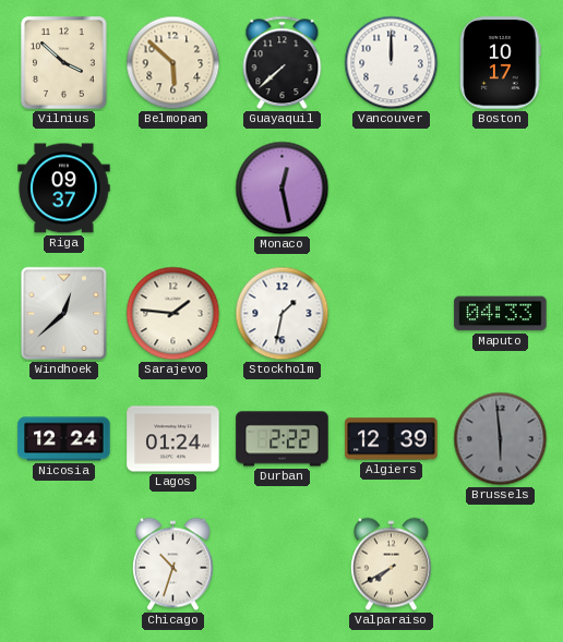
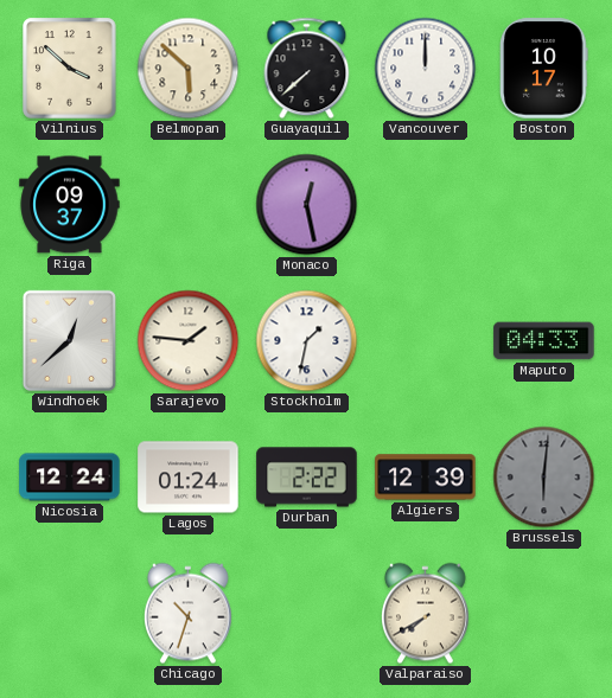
Brussels: 5:59 -> 6:01 (544, 478)
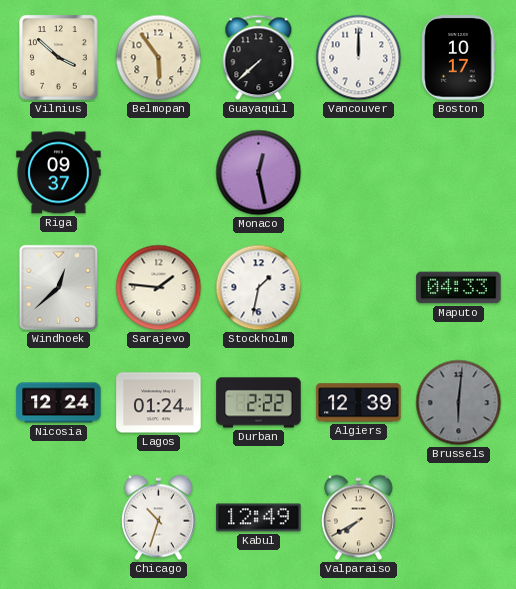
Belmopan: 5:52 -> 5:54 (159, 58)
Kabul: none -> 12:49 (259, 518)
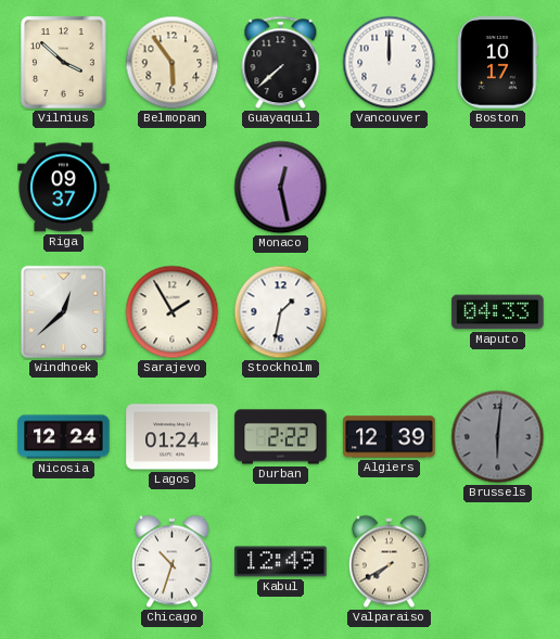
Sarajevo: 1:46 -> 1:55 (173, 312)
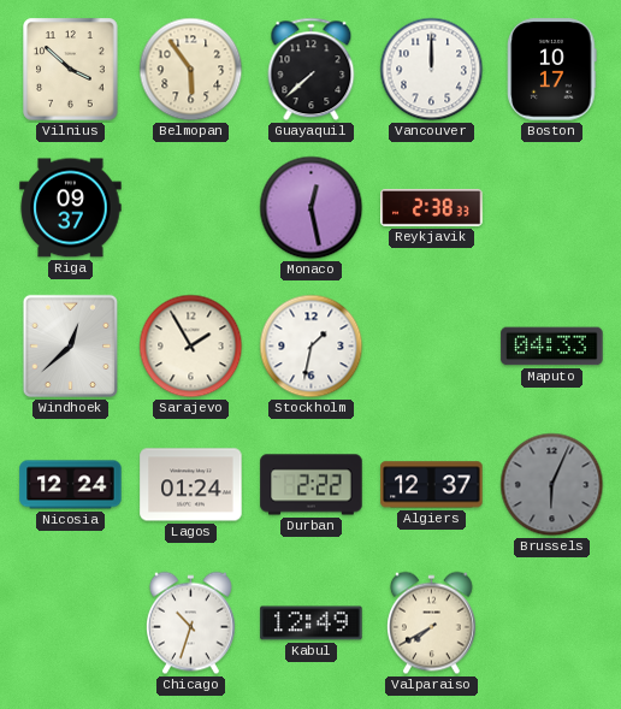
Reykjavik: none -> 2:38 (432, 207)
Algiers: 12:39 -> 12:37 (432, 485)
Brussels: 6:01 -> 6:04 (552, 485)
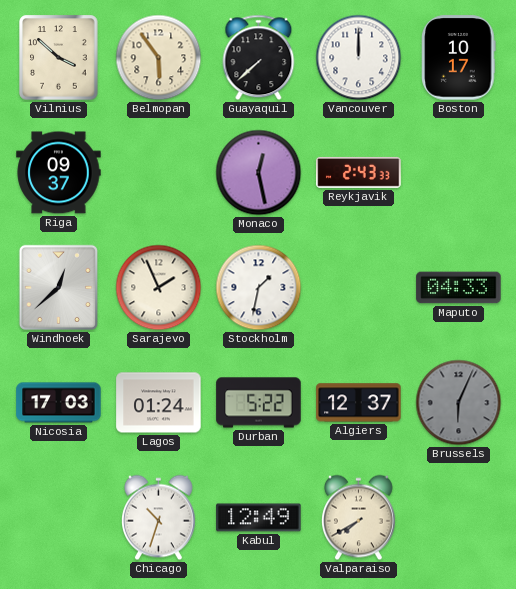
Reykjavik: 2:38 -> 2:43 (359, 172)
Sarajevo: 1:55 -> 1:56 (159, 288)
Nicosia: 12:24 -> 17:03 (59, 403)
Durban: 2:22 -> 5:22 (259, 403)
